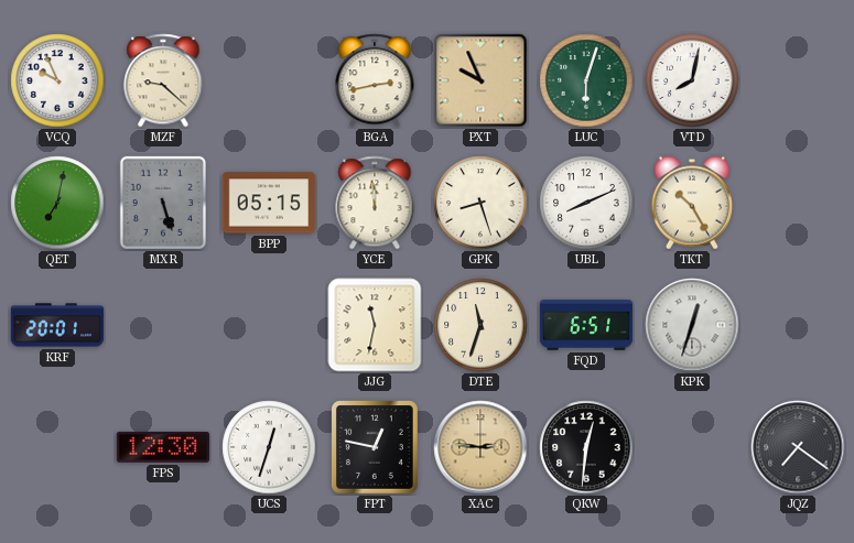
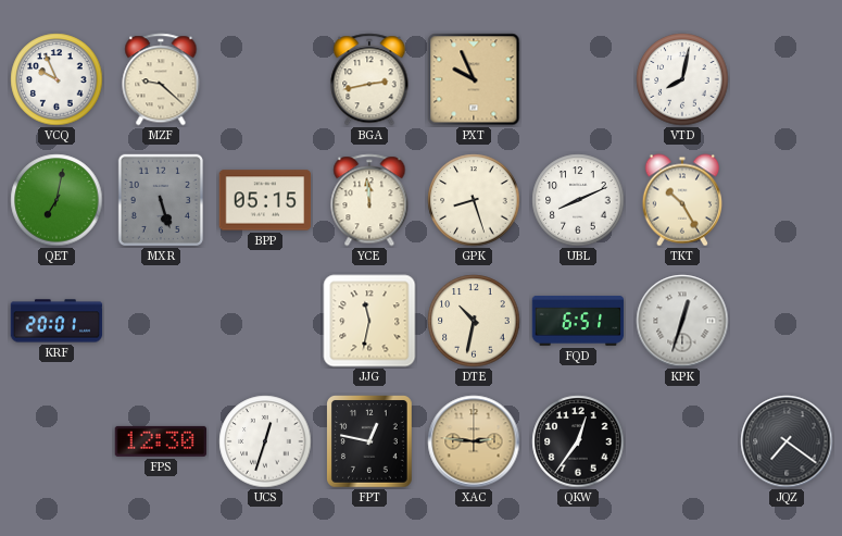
LUC: 6:03 -> none (586, 80)
DTE: 11:33 -> 10:32 (474, 321)
QKW: 12:31 -> 12:36 (578, 441)
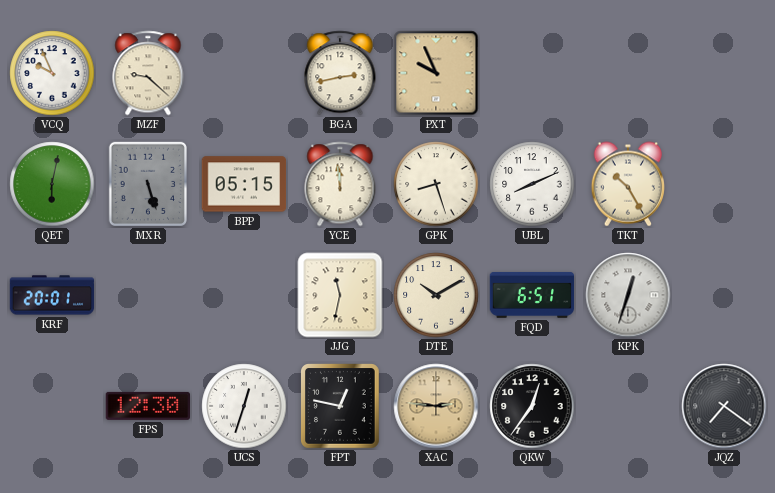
VTD: 8:02 -> none (682, 79)
QET: 7:02 -> 6:02 (52, 184)
DTE: 10:32 -> 10:10 (436, 295)
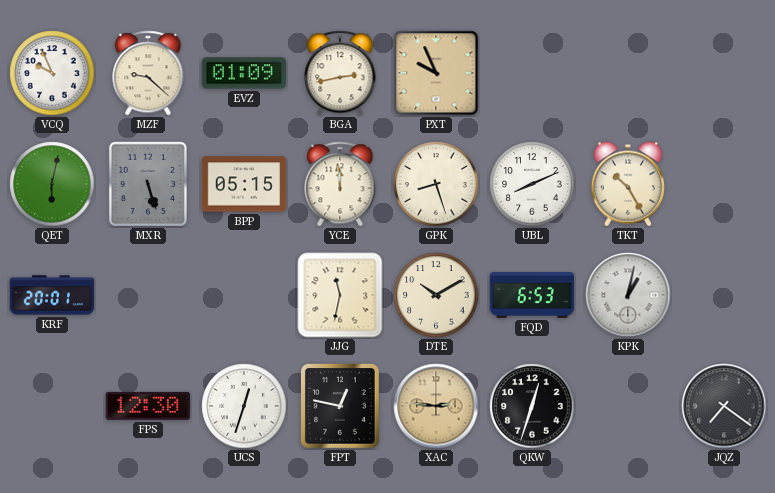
EVZ: none -> 01:09 (244, 73)
FQD: 6:51 -> 6:53 (532, 295)
KPK: 12:33 -> 1:02 (628, 295)
QKW: 12:36 -> 12:33 (532, 406)
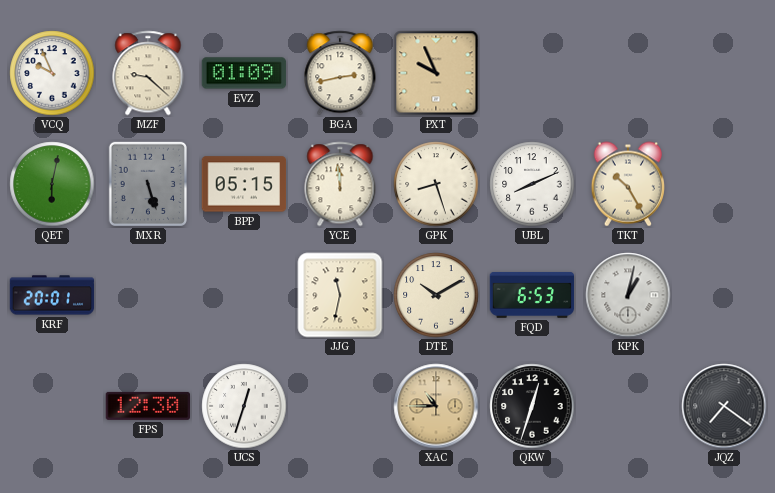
FPT: 12:47 -> none (341, 406)
XAC: 2:46 -> 10:45 (436, 406)
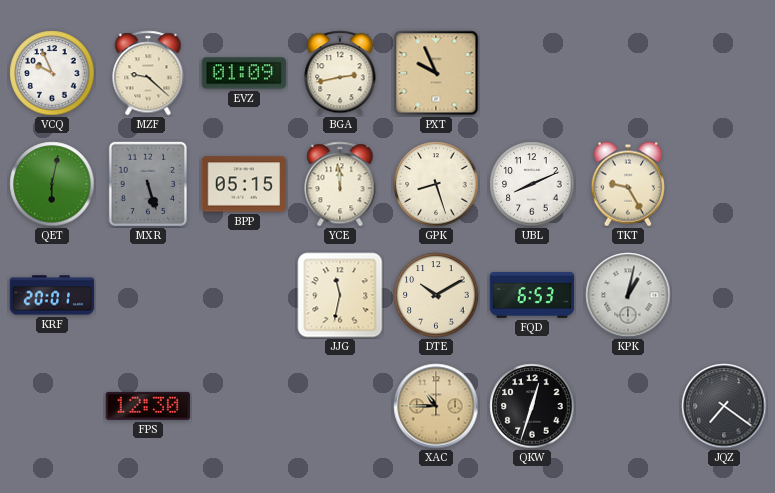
TKT: 10:25 -> 9:25 (627, 184)
UCS: 12:33 -> none (244, 406)
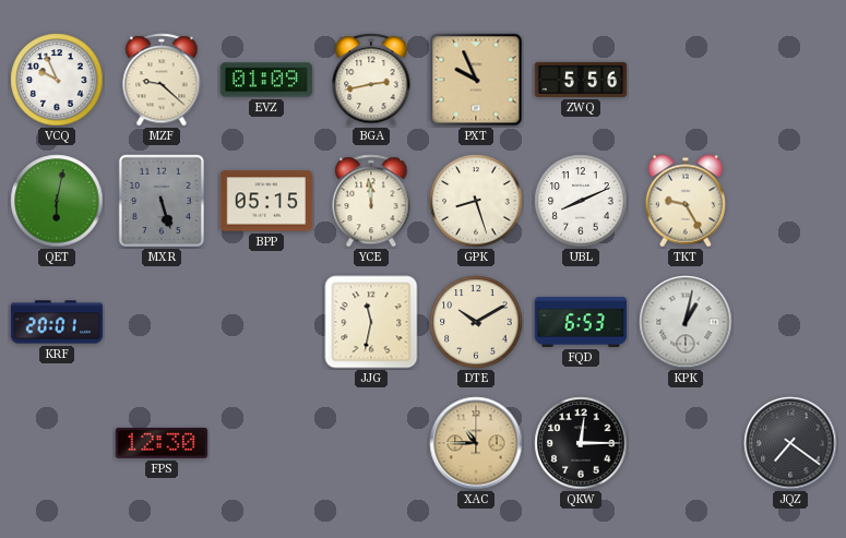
ZWQ: none -> 5:56 (581, 80)
QKW: 12:33 -> 12:15 (581, 443)
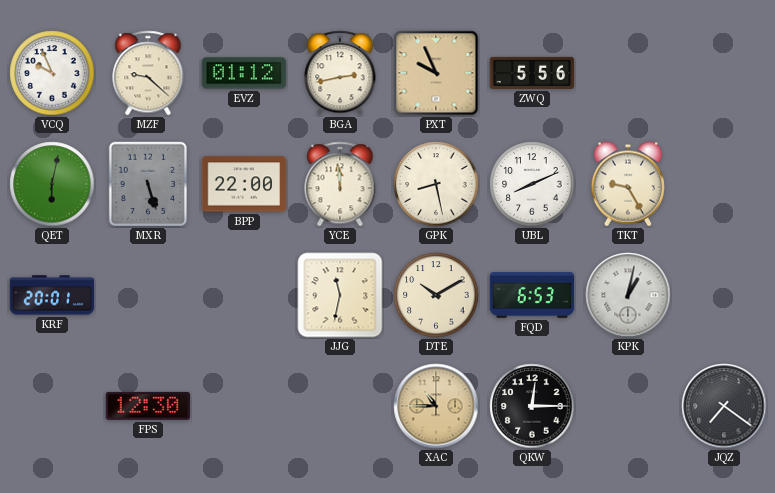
EVZ: 01:09 -> 01:12 (244, 73)
BPP: 05:15 -> 22:00 (244, 184)
GPK: 8:27 -> 8:28 (436, 184)
